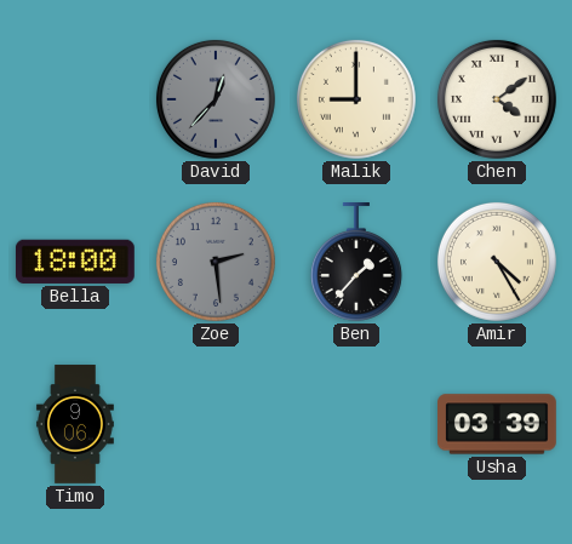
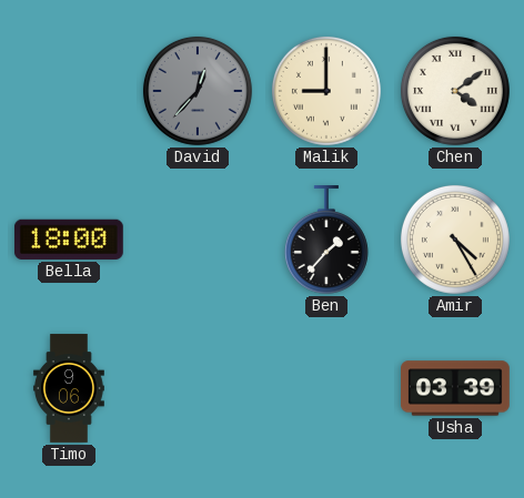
Zoe: 2:29 -> none (216, 262)
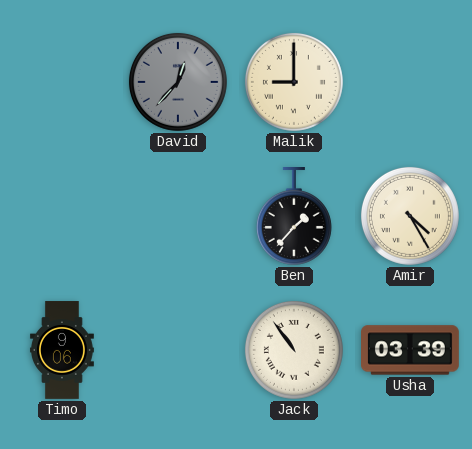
Chen: 4:09 -> none (455, 91)
Bella: 18:00 -> none (69, 240)
Jack: none -> 10:54 (294, 350)
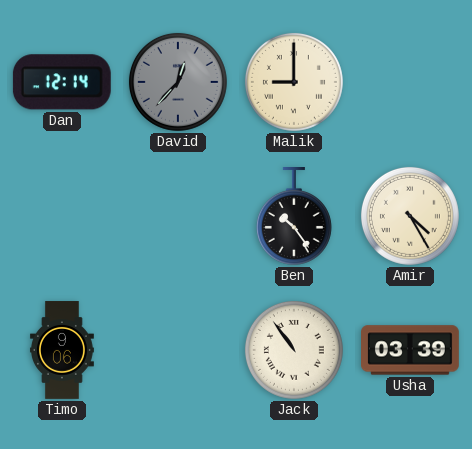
Dan: none -> 12:14 (62, 82)
Ben: 1:37 -> 10:24 (294, 217)
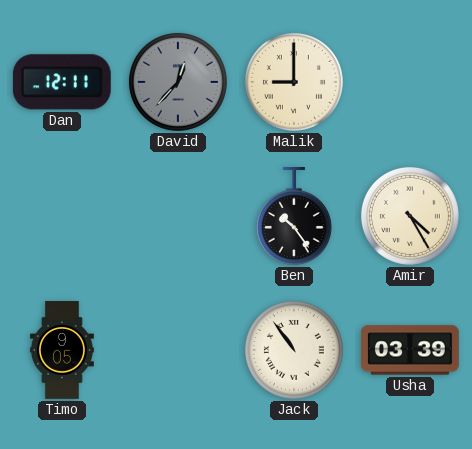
Dan: 12:14 -> 12:11 (62, 82)
Timo: 9:06 -> 9:05 (62, 350)
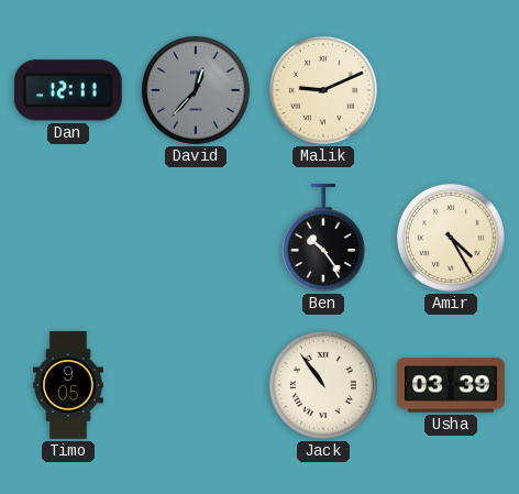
Malik: 9:00 -> 9:11 (323, 90)
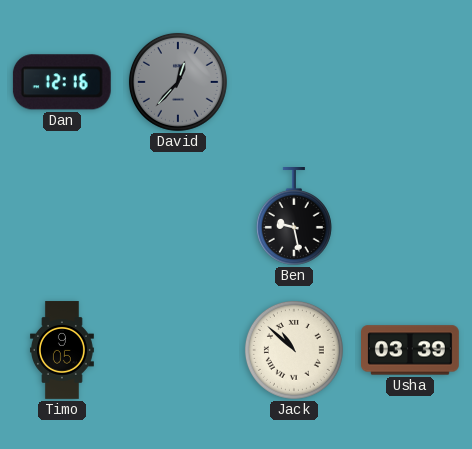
Dan: 12:11 -> 12:16 (62, 82)
Malik: 9:11 -> none (323, 90)
Ben: 10:24 -> 9:28 (294, 217)
Amir: 4:25 -> none (451, 238)
Jack: 10:54 -> 10:52 (294, 350)
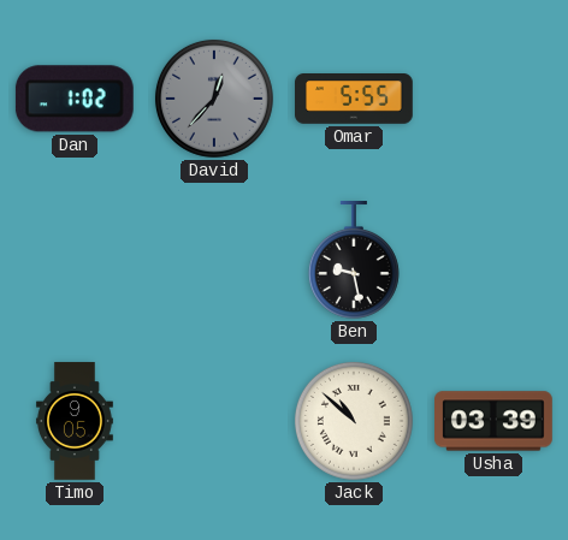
Dan: 12:16 -> 1:02 (75, 99)
Omar: none -> 5:55 (355, 99)
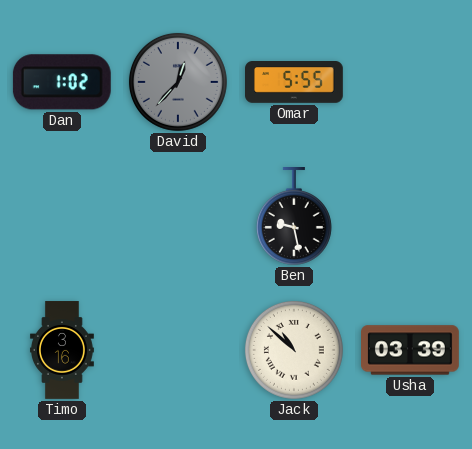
Timo: 9:05 -> 3:16 (62, 350)
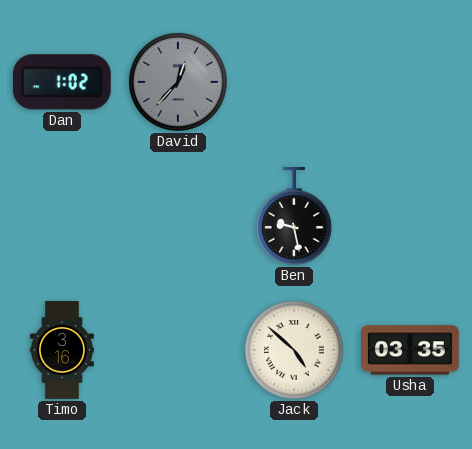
Omar: 5:55 -> none (295, 82)
Jack: 10:52 -> 4:52 (294, 350)
Usha: 03:39 -> 03:35 (411, 350)
